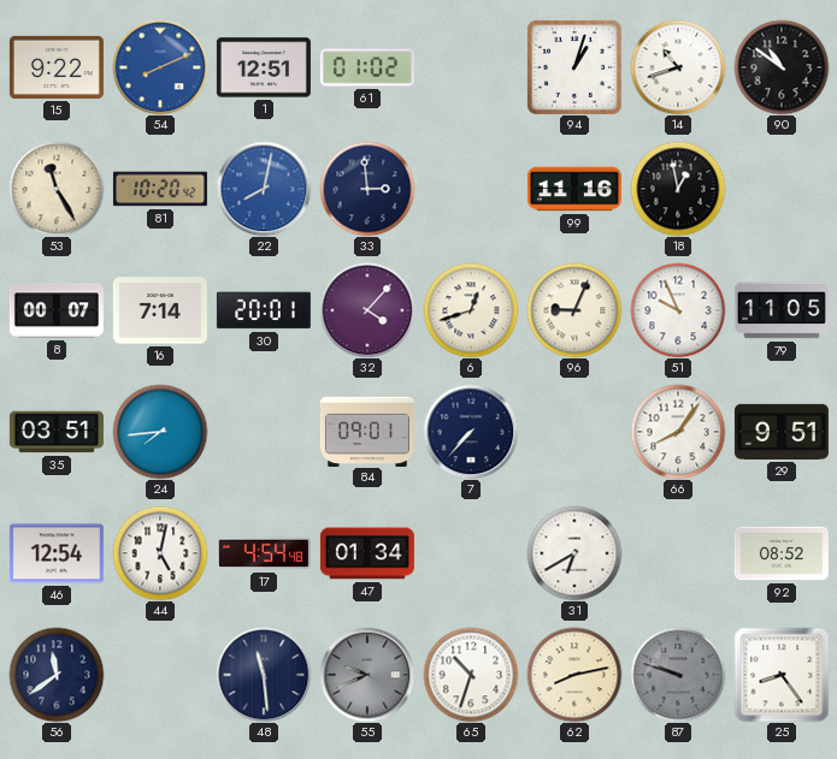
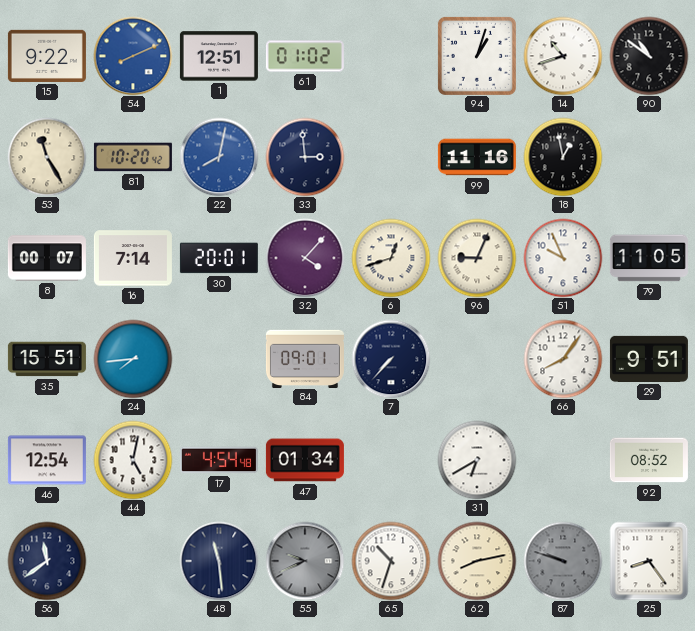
35: 03:51 -> 15:51 (47, 359)
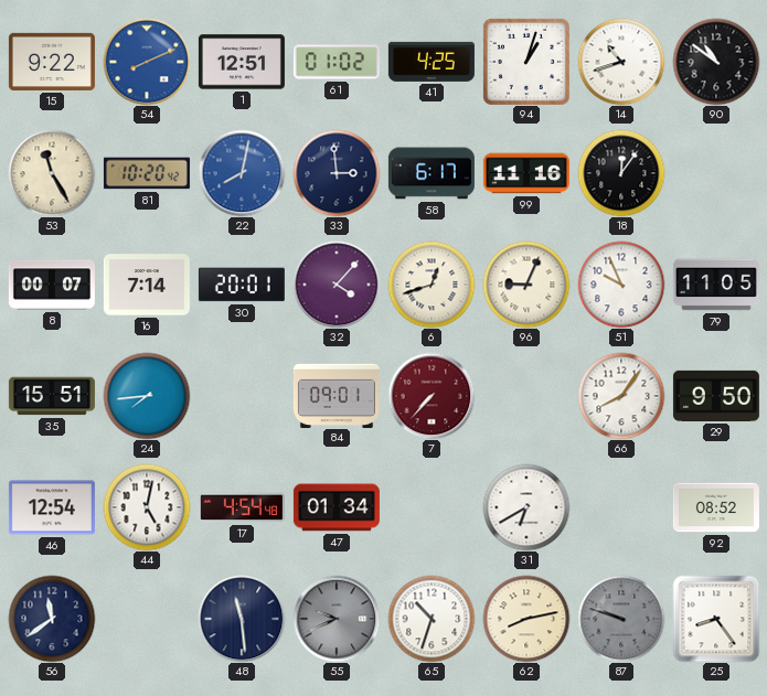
41: none -> 4:25 (432, 62)
58: none -> 6:17 (432, 173)
18: 12:58 -> 12:06 (621, 173)
7 dial: navy -> burgundy (432, 396)
29: 9:51 -> 9:50 (716, 396)
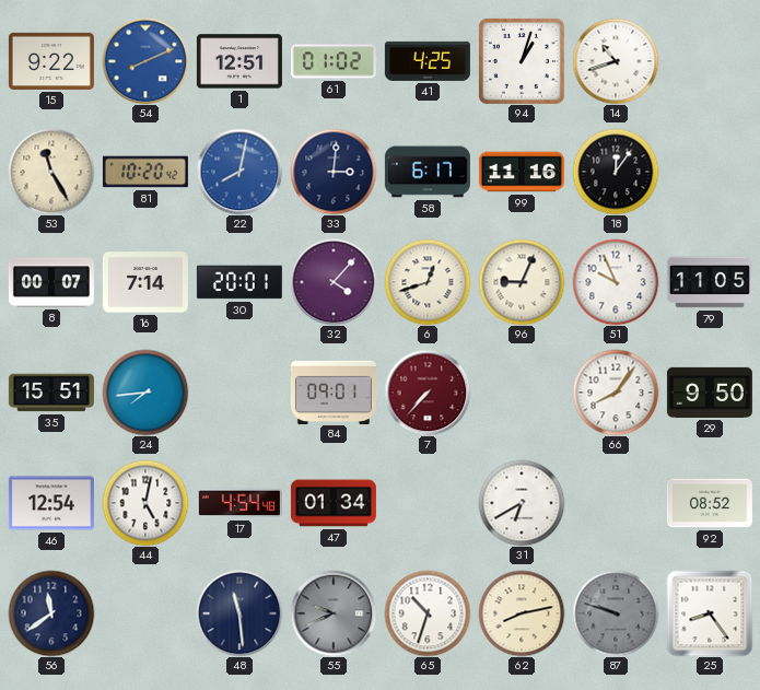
90: 10:51 -> none (716, 62)
33: 2:59 -> 3:01 (334, 172)
